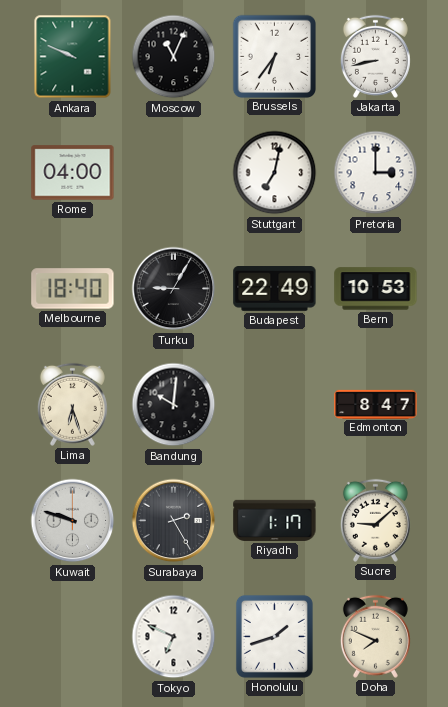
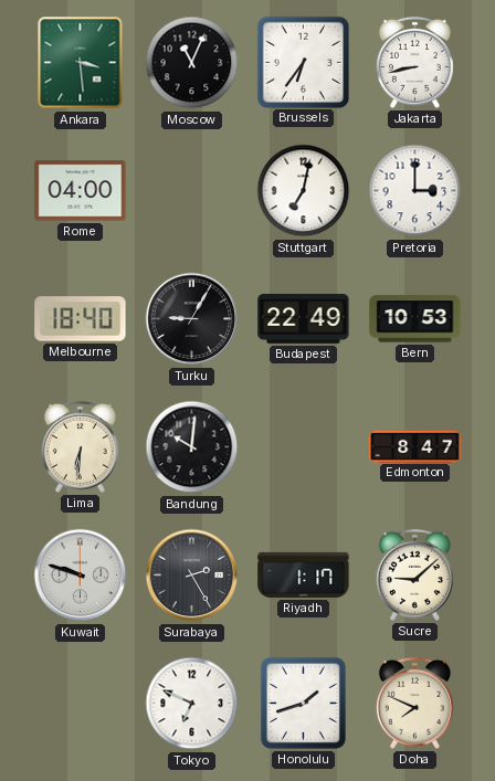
Ankara: 9:49 -> 3:29 (81, 63)
Lima: 6:27 -> 6:31 (80, 446)
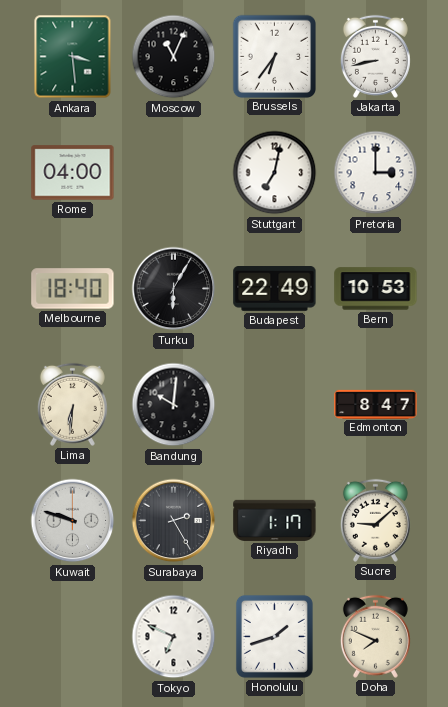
Turku: 9:05 -> 6:05 (174, 289)
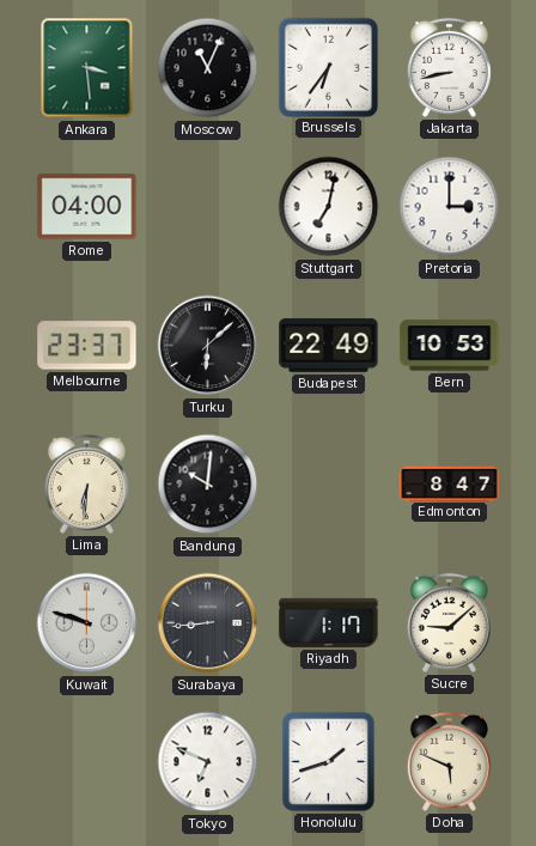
Melbourne: 18:40 -> 23:37 (87, 346)
Turku: 6:05 -> 6:08 (208, 346)
Surabaya: 2:25 -> 8:44 (208, 623)
Doha: 7:49 -> 5:49 (449, 761)
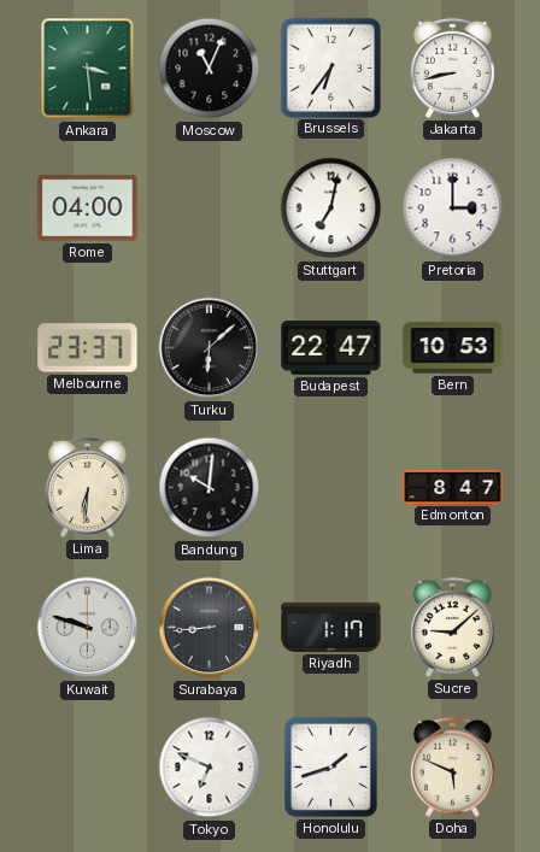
Budapest: 22:49 -> 22:47 (331, 348)
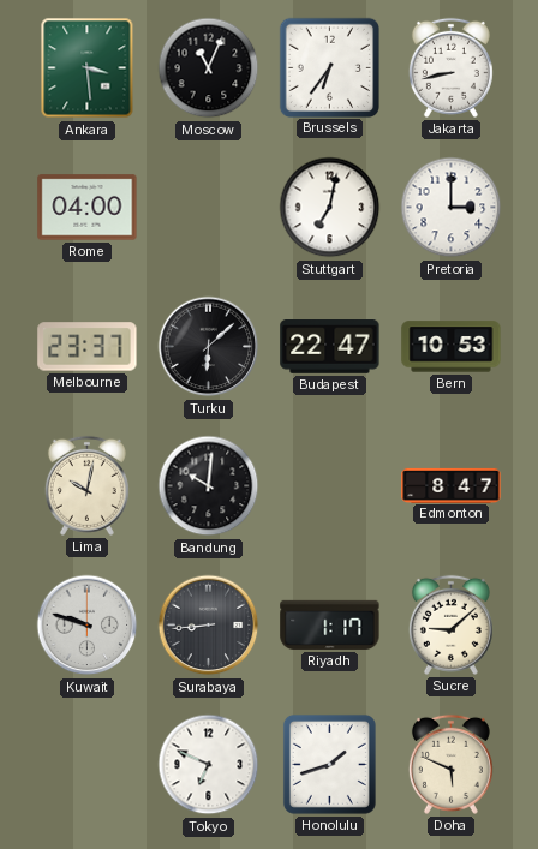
Lima: 6:31 -> 10:02 (86, 485)
